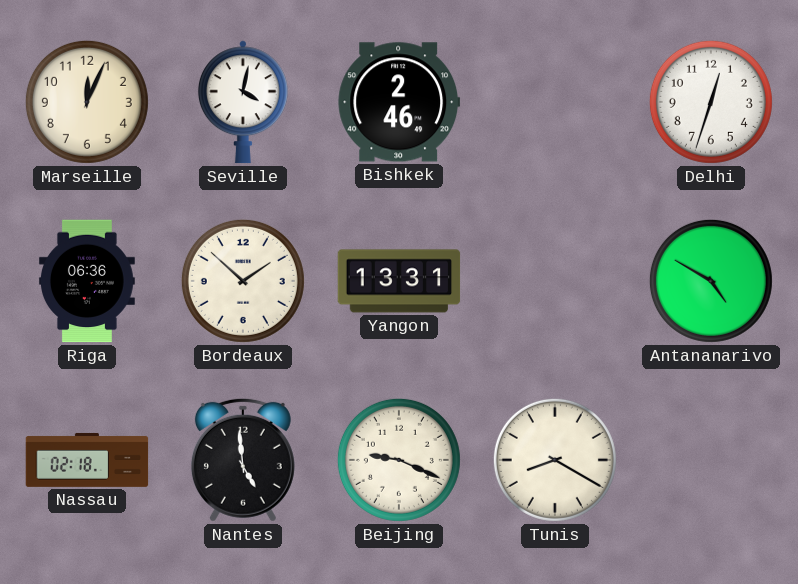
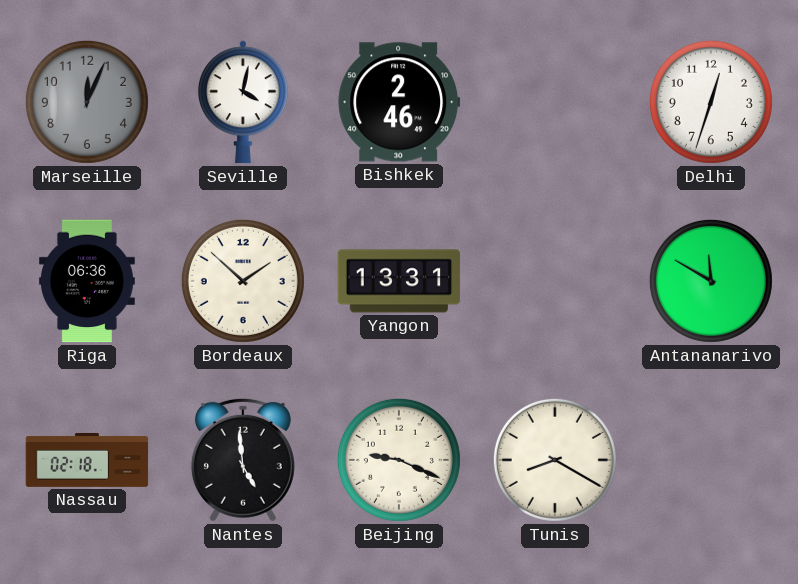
Marseille dial: cream -> grey (87, 102)
Antananarivo: 4:50 -> 11:50 (711, 281)
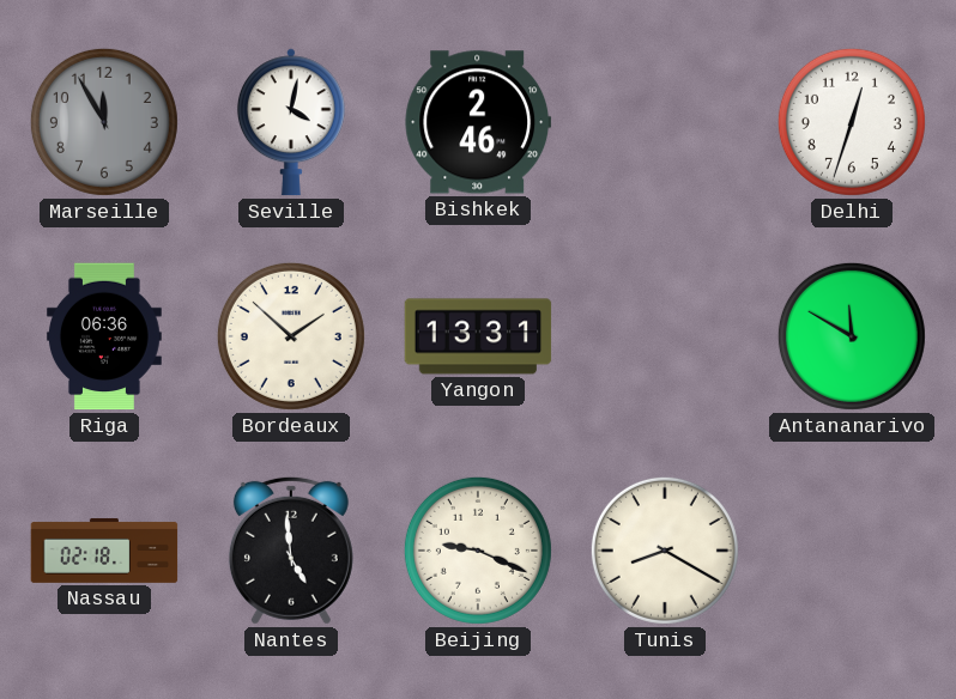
Marseille: 12:04 -> 11:55 (104, 122)
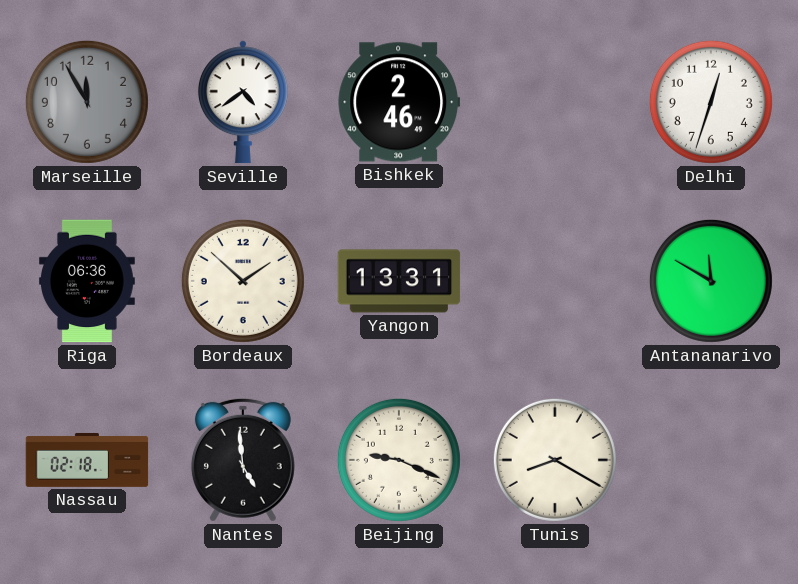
Seville: 4:02 -> 4:39 (243, 102)
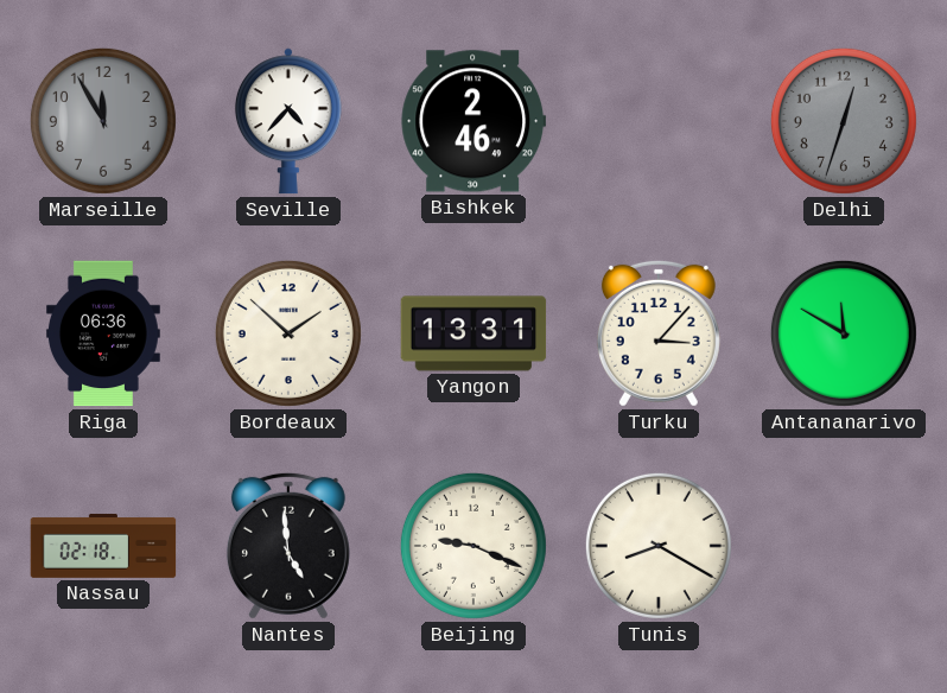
Seville: 4:39 -> 4:37 (288, 121)
Delhi dial: white -> grey (844, 121)
Turku: none -> 3:07 (659, 333)
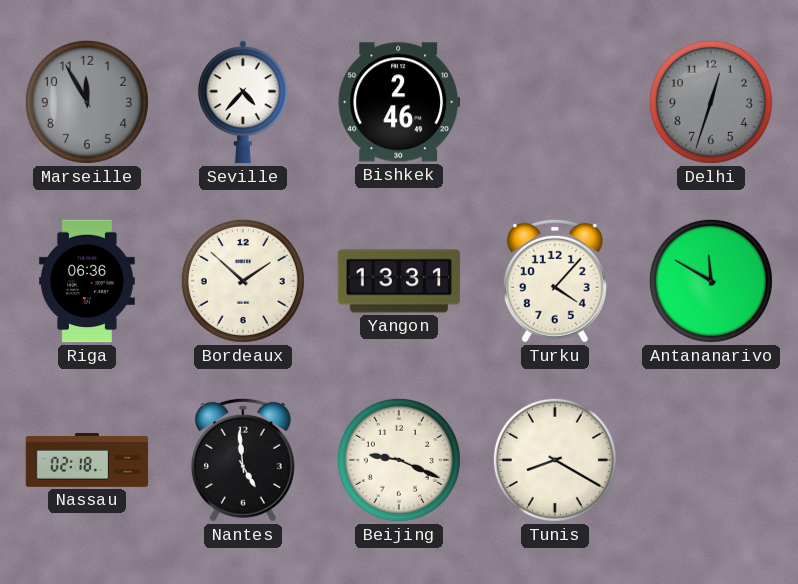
Turku: 3:07 -> 4:07 (555, 281)
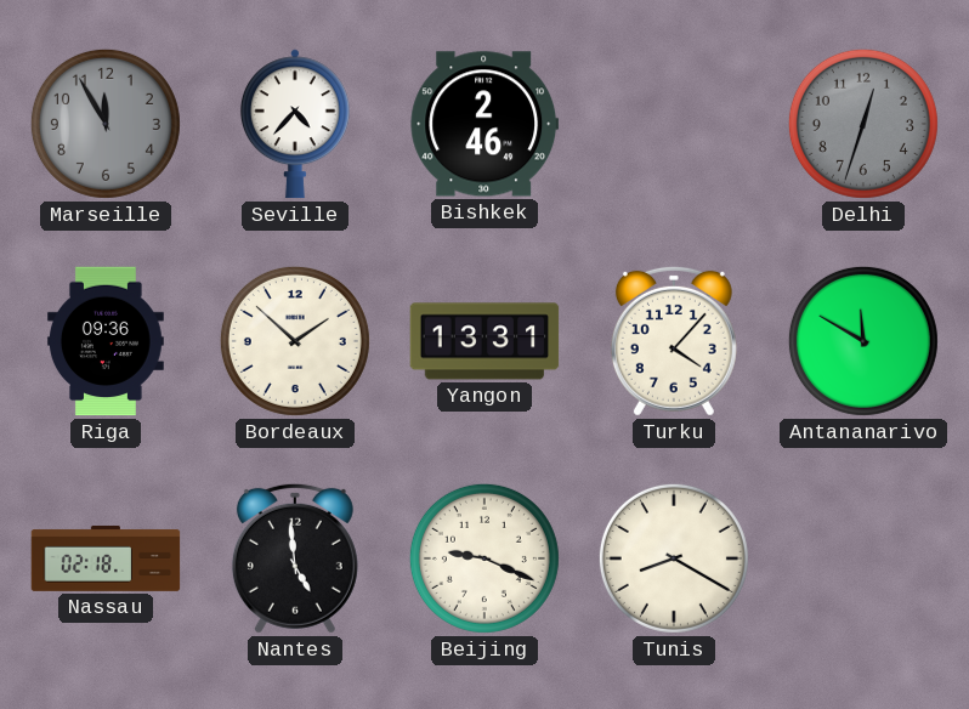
Riga: 06:36 -> 09:36 (106, 341)
